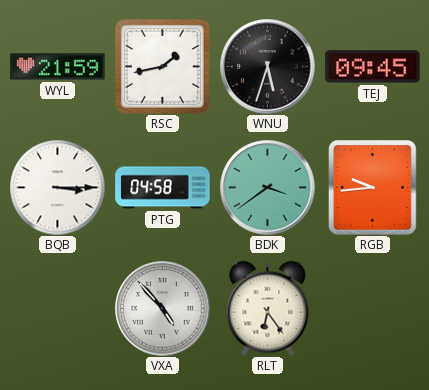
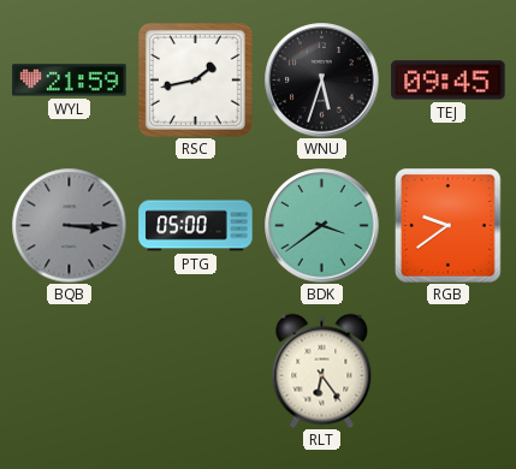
BQB dial: white -> grey (69, 225)
PTG: 04:58 -> 05:00 (196, 226)
RGB: 9:44 -> 9:39 (449, 226)
VXA: 4:53 -> none (163, 309)
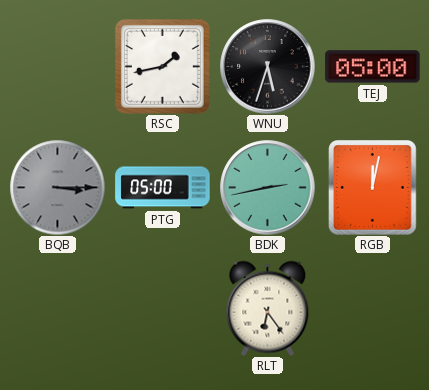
WYL: 21:59 -> none (70, 81)
TEJ: 09:45 -> 05:00 (373, 67)
BDK: 3:39 -> 2:43 (268, 188)
RGB: 9:39 -> 12:02 (373, 188)
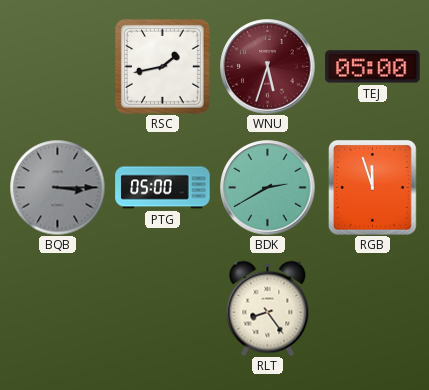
WNU dial: black -> burgundy (268, 67)
BDK: 2:43 -> 2:40 (268, 188)
RGB: 12:02 -> 11:57 (373, 188)
RLT: 6:24 -> 8:24 (268, 308)
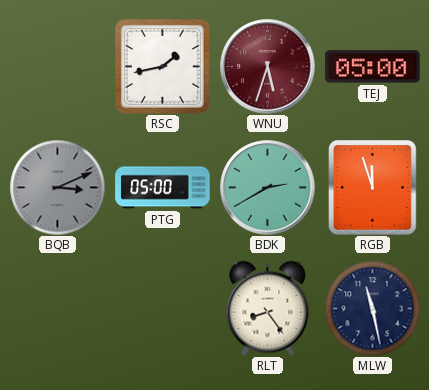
BQB: 3:15 -> 3:11 (57, 187)
MLW: none -> 11:28 (372, 308)
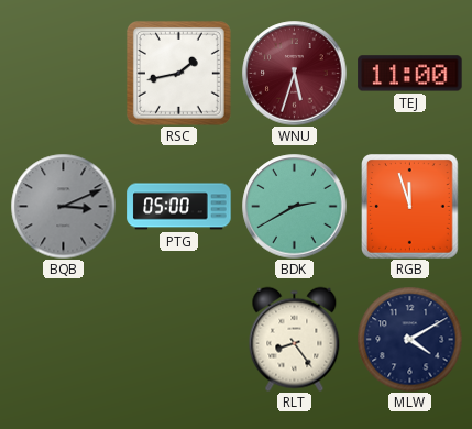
TEJ: 05:00 -> 11:00 (410, 74)
MLW: 11:28 -> 4:10 (409, 339)
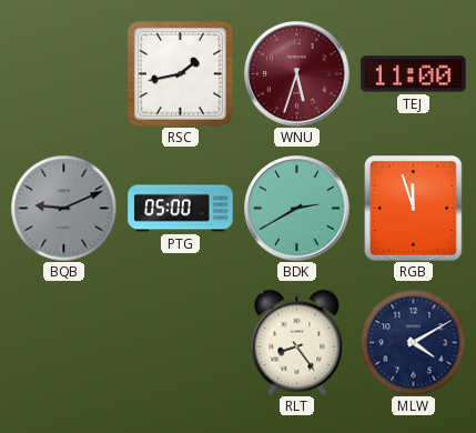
BQB: 3:11 -> 9:11 (63, 208)
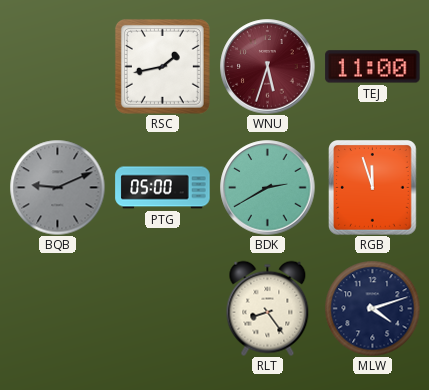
MLW: 4:10 -> 4:12 (372, 308)
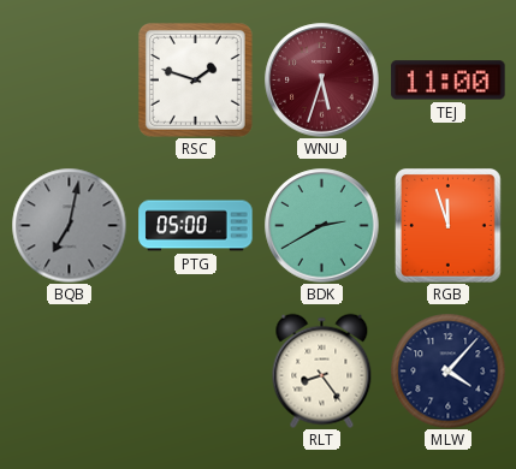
RSC: 1:43 -> 1:48 (195, 79)
BQB: 9:11 -> 7:02 (69, 225)
MLW: 4:12 -> 4:07 (447, 370)
